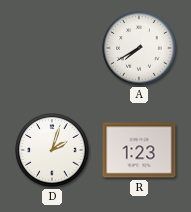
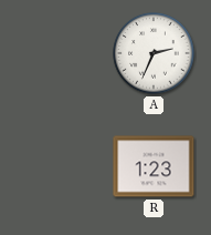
A: 7:40 -> 2:34 (154, 53)
D: 2:03 -> none (52, 150)
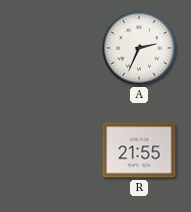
R: 1:23 -> 21:55 (139, 150)
